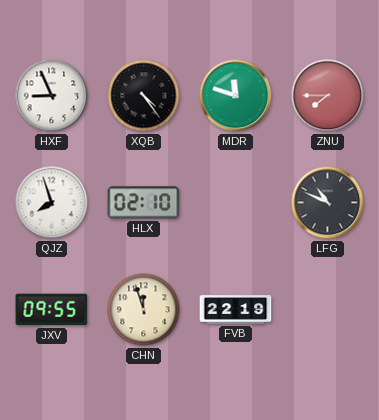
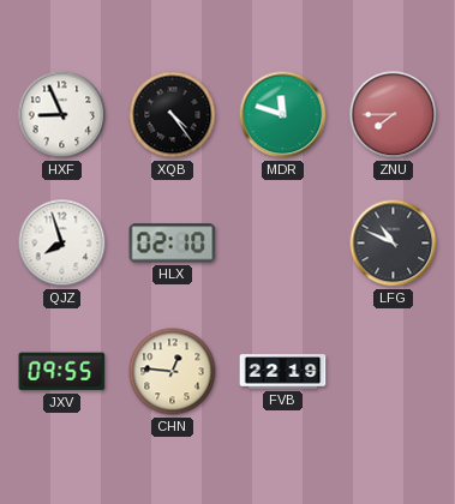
CHN: 11:57 -> 12:46 (173, 372)
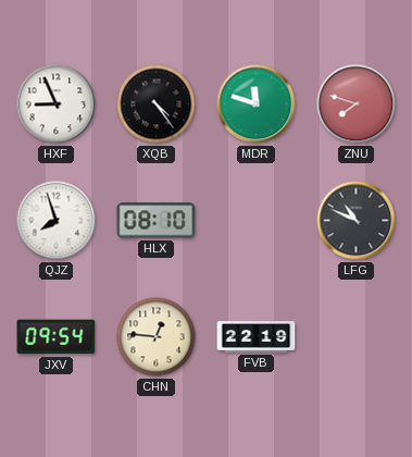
ZNU: 7:45 -> 7:48 (357, 104)
HLX: 02:10 -> 08:10 (157, 221)
JXV: 09:55 -> 09:54 (57, 337)
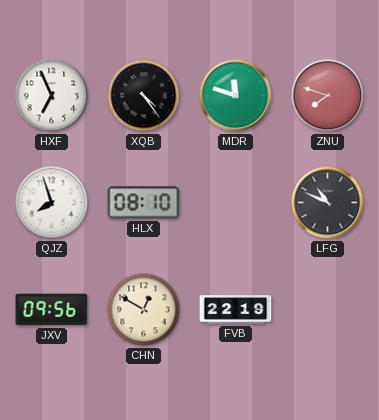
HXF: 8:56 -> 6:56 (52, 96)
JXV: 09:54 -> 09:56 (52, 310)
CHN: 12:46 -> 12:50 (144, 310)
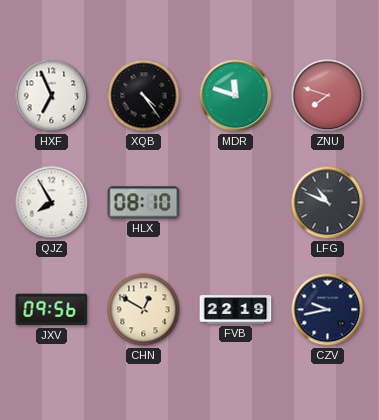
QJZ: 7:57 -> 7:55 (52, 203)
CZV: none -> 9:43 (328, 310)
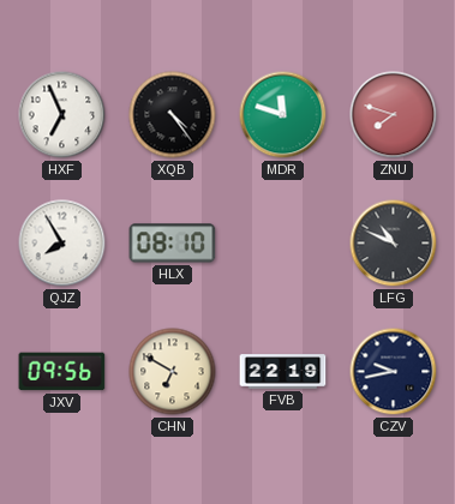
CHN: 12:50 -> 6:50 (173, 372)
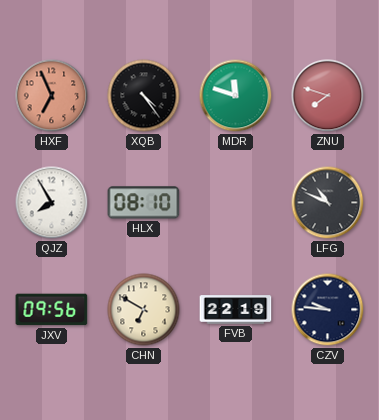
HXF dial: white -> salmon (52, 96)
CZV: 9:43 -> 9:46 (328, 310)
